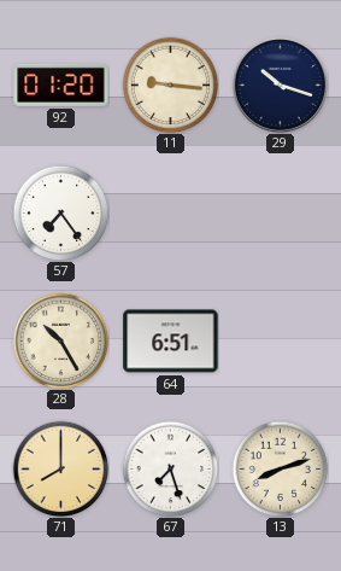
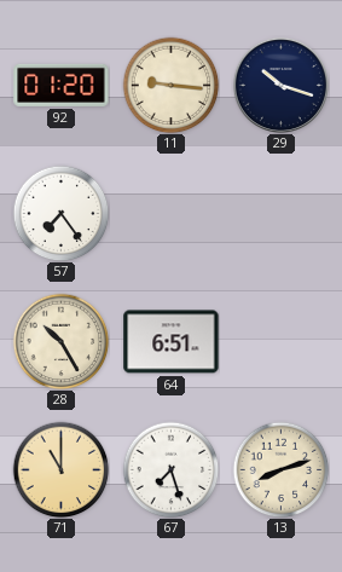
71: 8:00 -> 11:00 (60, 469)
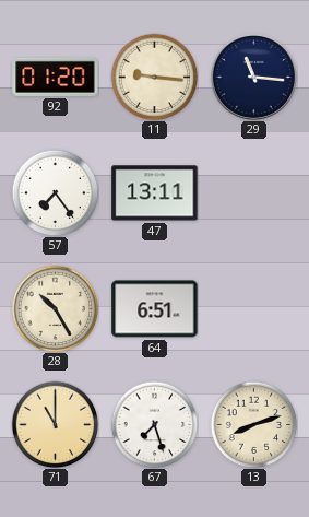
29: 10:18 -> 11:16 (253, 77)
47: none -> 13:11 (155, 193)
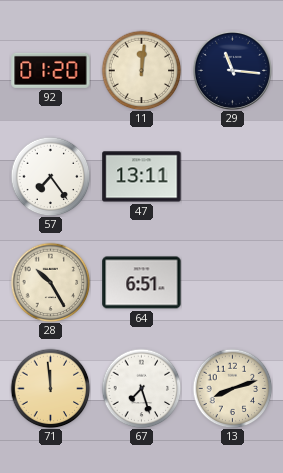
11: 9:16 -> 12:01 (141, 70)
71: 11:00 -> 11:59 (50, 388)
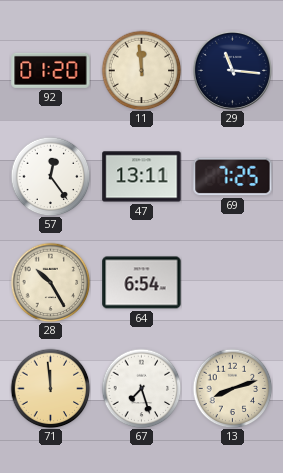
11: 12:01 -> 11:59 (141, 70)
57: 7:24 -> 12:24 (50, 176)
69: none -> 7:25 (233, 177)
64: 6:51 -> 6:54 (142, 283)
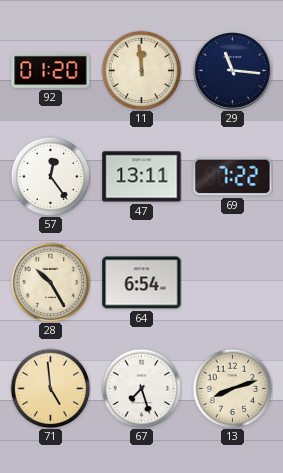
69: 7:25 -> 7:22 (233, 177)
71: 11:59 -> 4:59 (50, 388)
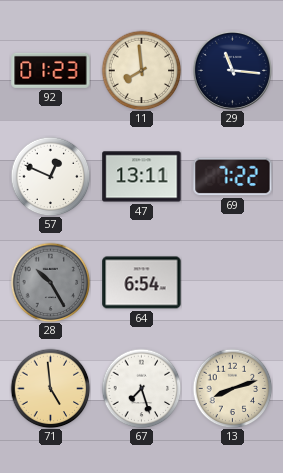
92: 01:20 -> 01:23 (51, 70)
11: 11:59 -> 7:59 (141, 70)
57: 12:24 -> 12:49 (50, 176)
28 dial: cream -> grey (50, 282)
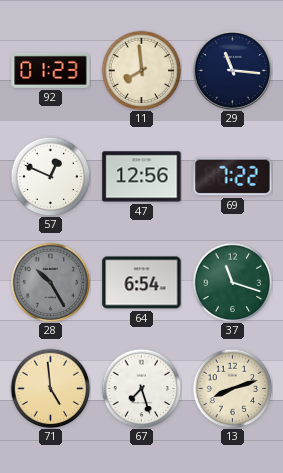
47: 13:11 -> 12:56 (142, 177)
37: none -> 11:18 (232, 282)
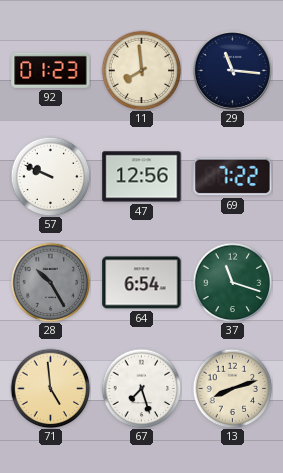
57: 12:49 -> 9:49 (50, 176)
